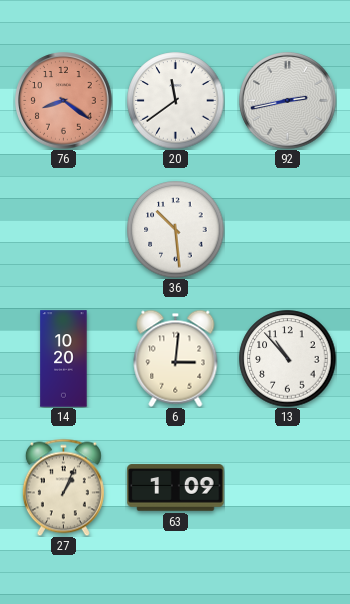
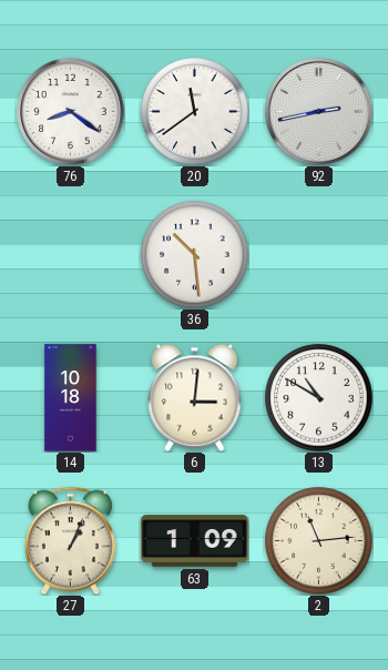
76 dial: salmon -> white (71, 112)
14: 10:20 -> 10:18 (71, 398)
13: 10:53 -> 10:50 (319, 398)
2: none -> 11:14 (319, 541)
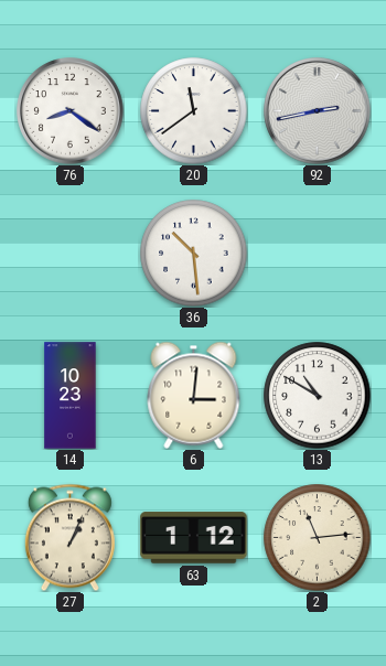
14: 10:18 -> 10:23 (71, 396)
63: 1:09 -> 1:12 (194, 538)
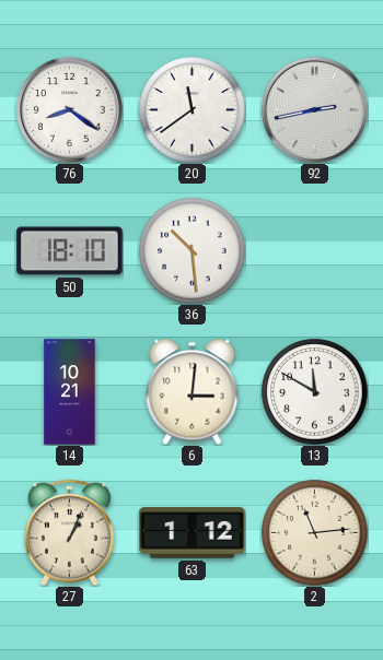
50: none -> 18:10 (70, 251)
14: 10:23 -> 10:21 (70, 392)
13: 10:50 -> 11:50 (315, 392)
